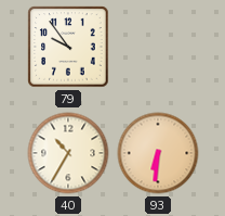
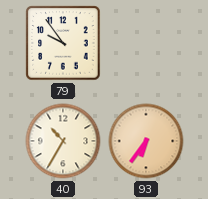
93: 6:31 -> 6:36 (146, 141)
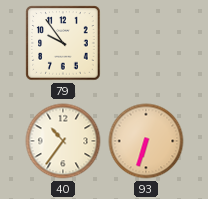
40: 10:35 -> 10:36 (63, 141)
93: 6:36 -> 6:33 (146, 141)
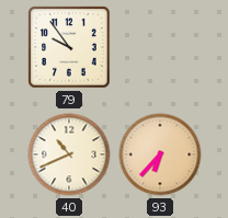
40: 10:36 -> 10:41 (69, 154)
93: 6:33 -> 6:37 (160, 154)
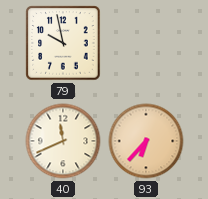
79: 9:54 -> 9:58 (63, 43)
40: 10:41 -> 11:41 (63, 141)
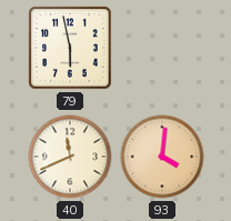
79: 9:58 -> 5:58 (70, 48)
93: 6:37 -> 4:01 (162, 157)
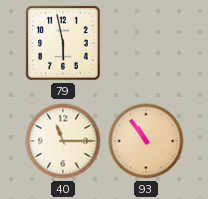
40: 11:41 -> 11:15 (63, 141)
93: 4:01 -> 10:54 (146, 141)
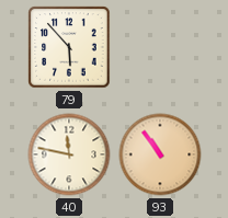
79: 5:58 -> 5:53 (69, 47)
40: 11:15 -> 11:47 (69, 154)
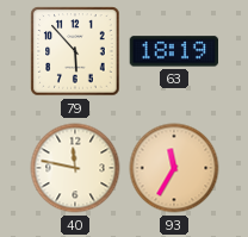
63: none -> 18:19 (174, 51)
93: 10:54 -> 11:35 (174, 168)
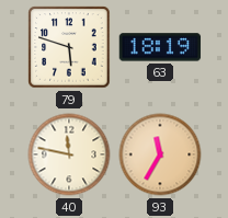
79: 5:53 -> 5:48 (69, 47)
